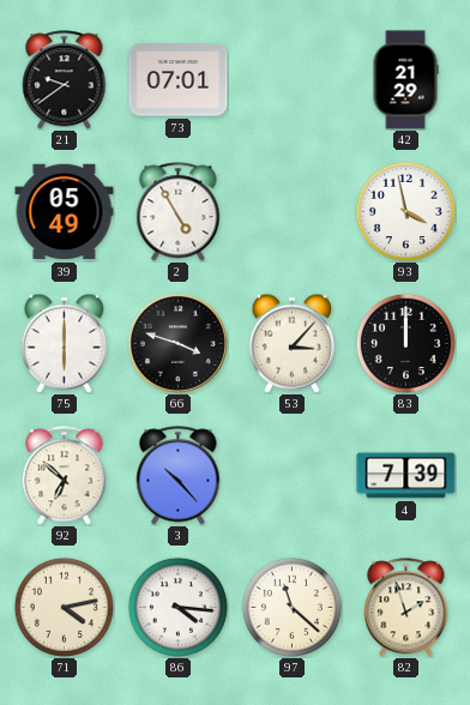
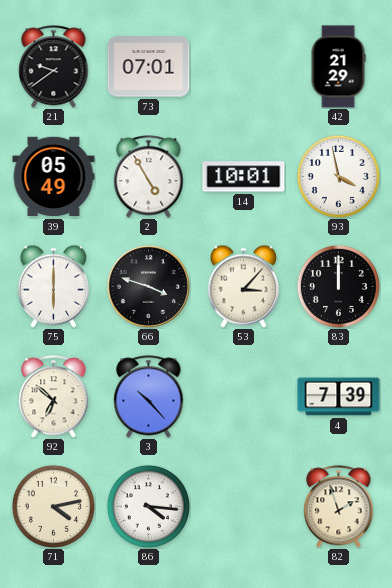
14: none -> 10:01 (244, 177)
97: 11:22 -> none (291, 607)
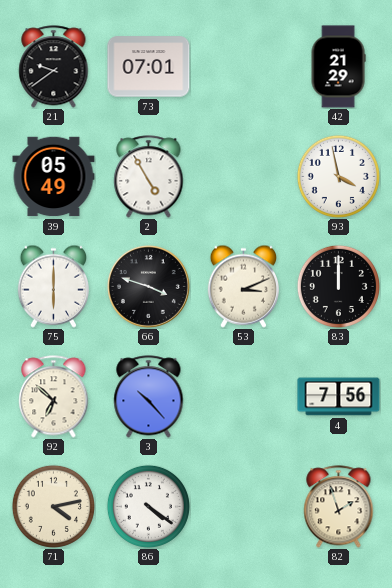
14: 10:01 -> none (244, 177)
53: 3:07 -> 3:11 (243, 286)
4: 7:39 -> 7:56 (339, 397)
86: 4:16 -> 4:21 (148, 506)
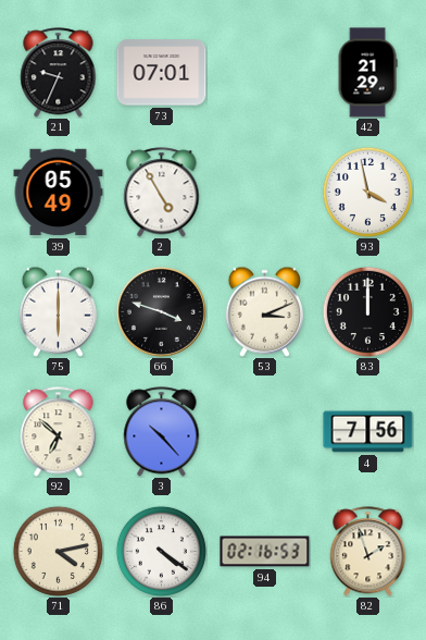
21: 9:39 -> 9:34 (59, 73)
94: none -> 02:16 (265, 552)
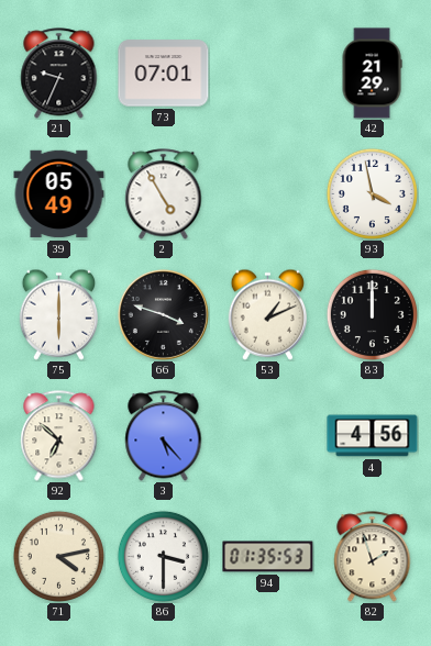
53: 3:11 -> 1:11 (267, 314)
3: 10:23 -> 5:23 (164, 436)
4: 7:56 -> 4:56 (373, 436)
86: 4:21 -> 3:30 (163, 556)
94: 02:16 -> 01:35 (268, 557)
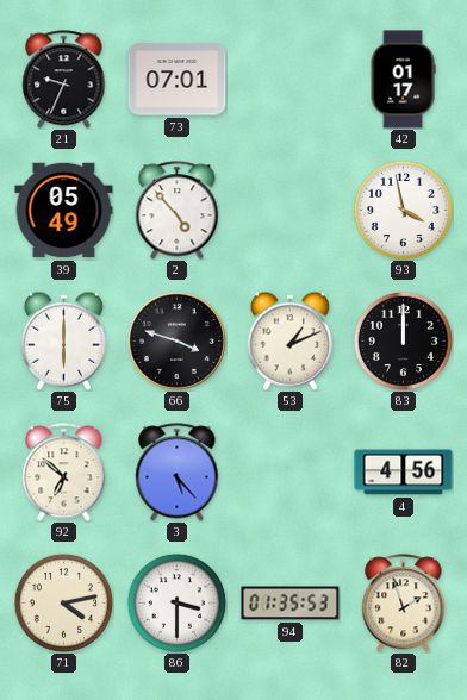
42: 21:29 -> 01:17 (403, 80)
2: 4:55 -> 4:53 (178, 211)
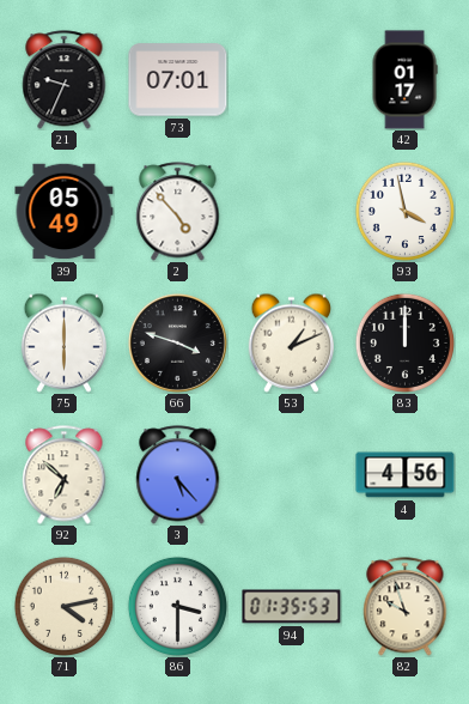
82: 1:57 -> 9:57 (406, 607)
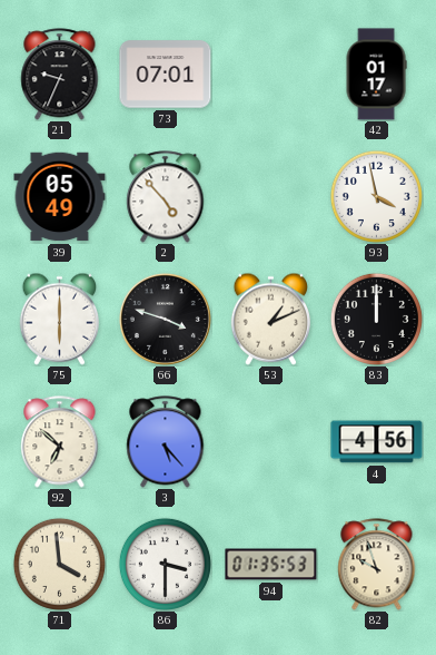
71: 4:13 -> 3:59 (59, 564)
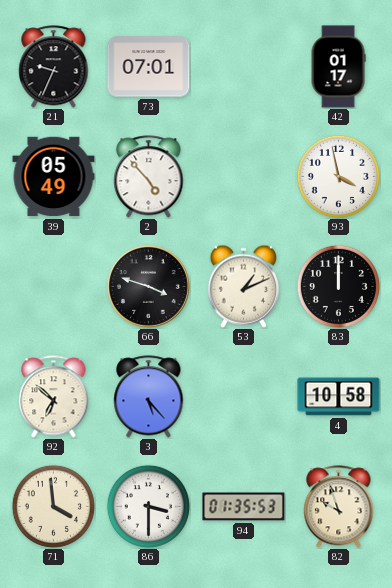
75: 6:00 -> none (59, 319)
4: 4:56 -> 10:58 (339, 397)
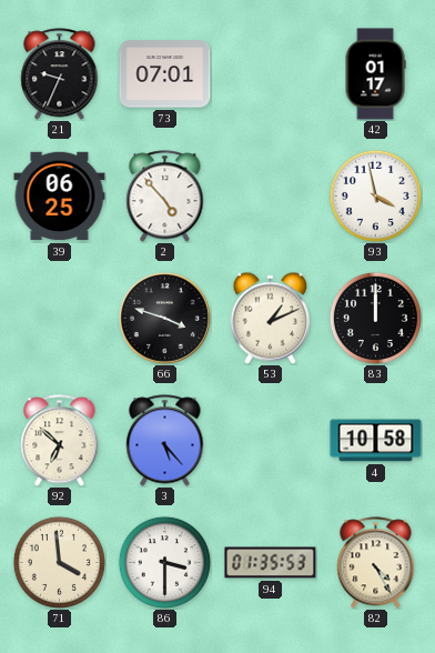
39: 05:49 -> 06:25 (60, 197)
82: 9:57 -> 4:25 (376, 563)
